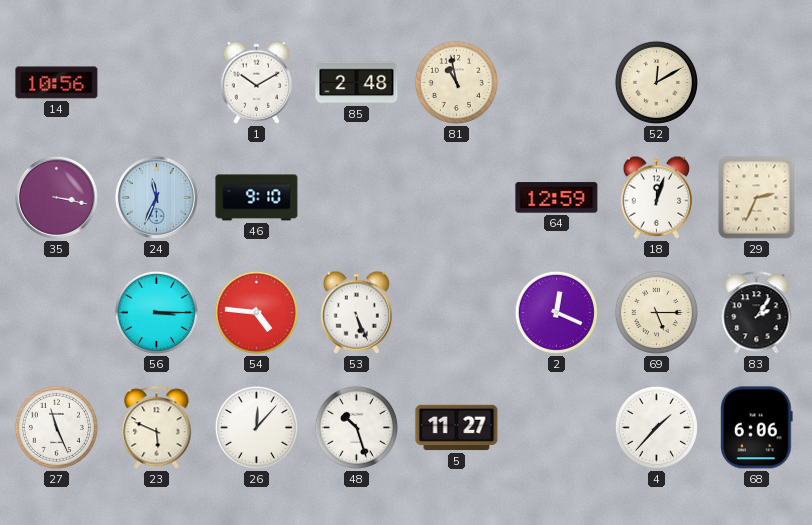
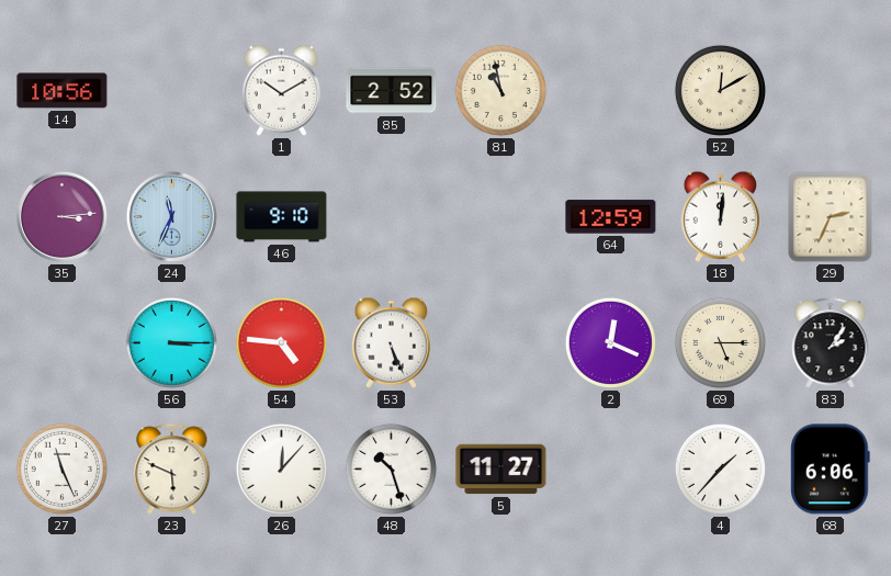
85: 2:48 -> 2:52 (392, 91)
35: 3:17 -> 3:14 (61, 216)
18: 12:03 -> 12:01 (721, 216)
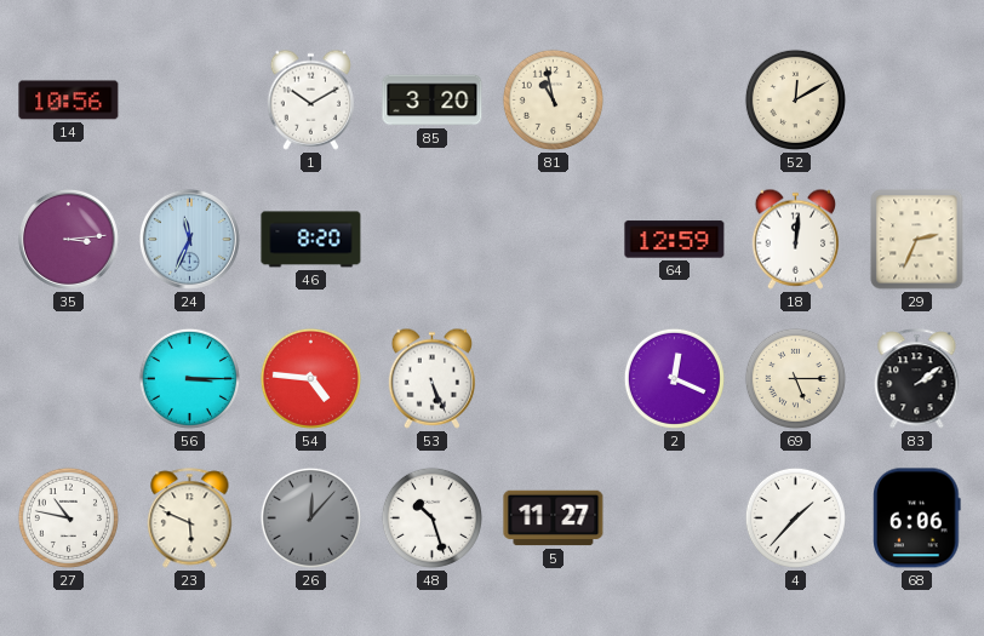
85: 2:52 -> 3:20 (433, 101)
46: 9:10 -> 8:20 (311, 240)
83: 2:06 -> 2:09 (917, 379)
27: 11:26 -> 10:47 (68, 517)
26 dial: white -> grey (310, 517)
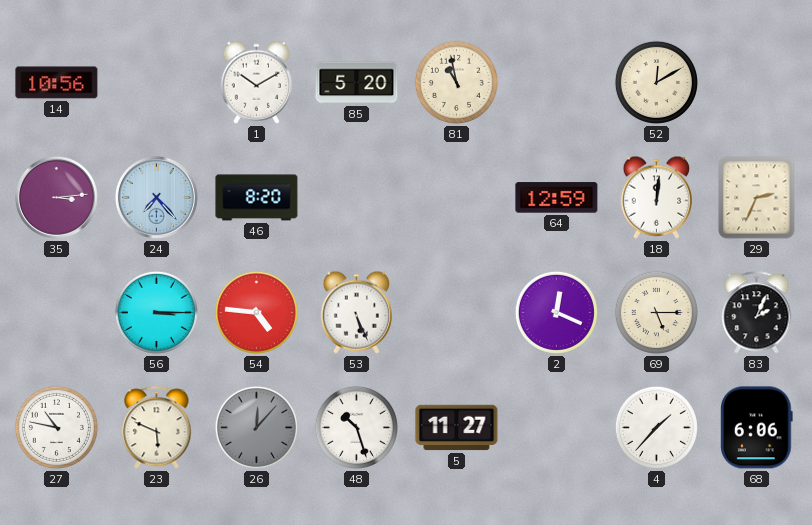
85: 3:20 -> 5:20 (357, 83)
24: 11:34 -> 7:23 (156, 197)
83: 2:09 -> 2:04 (757, 313)
